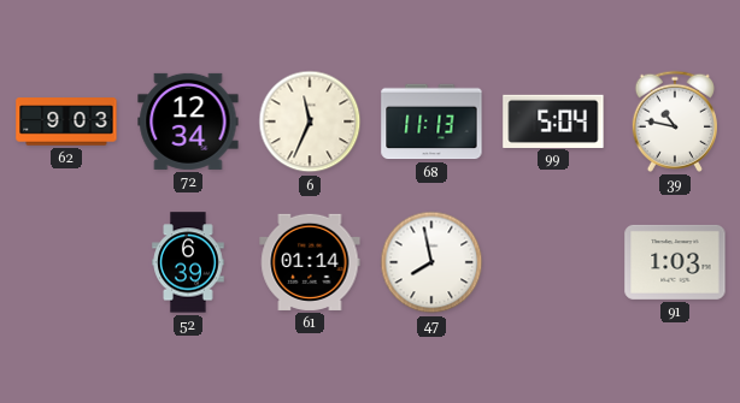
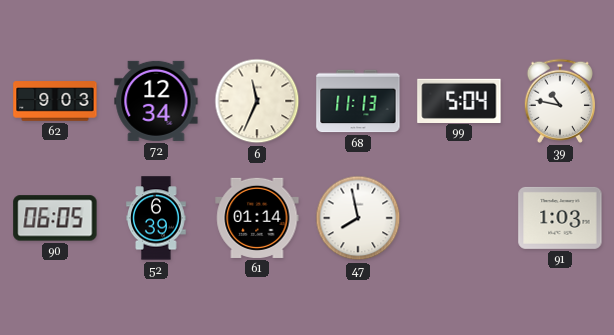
90: none -> 06:05 (55, 218)
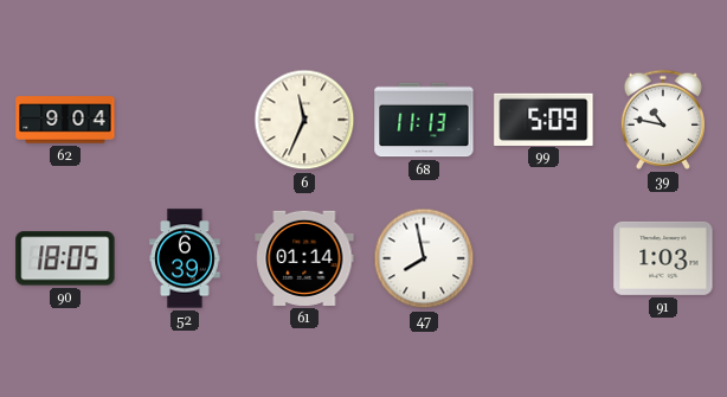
62: 9:03 -> 9:04 (65, 120)
72: 12:34 -> none (156, 101)
99: 5:04 -> 5:09 (543, 119)
90: 06:05 -> 18:05 (65, 258)
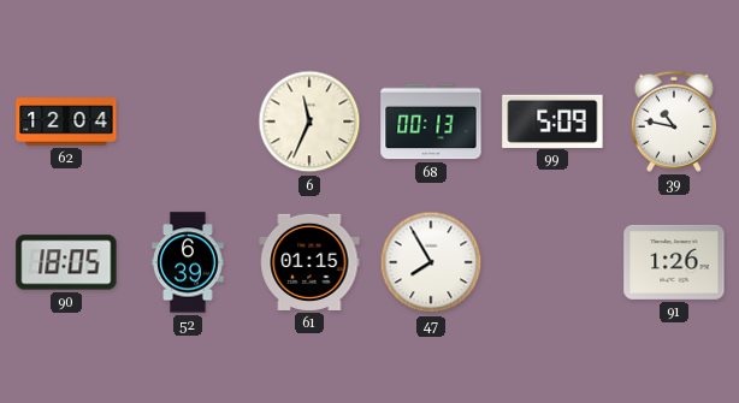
62: 9:04 -> 12:04 (66, 122)
68: 11:13 -> 00:13 (431, 122)
61: 01:14 -> 01:15 (309, 262)
47: 7:58 -> 7:55 (431, 262)
91: 1:03 -> 1:26 (674, 262)
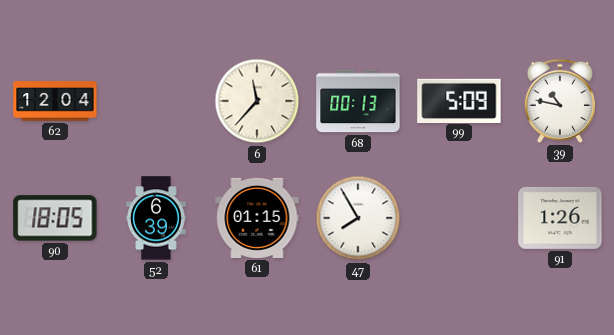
6: 11:34 -> 11:37 (257, 101)
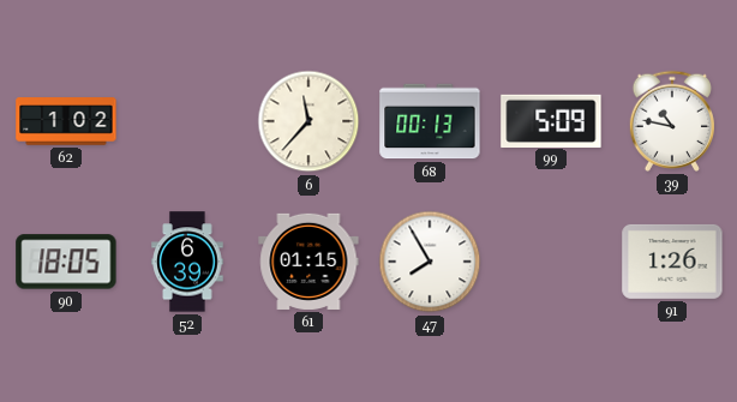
62: 12:04 -> 1:02 (66, 121)
